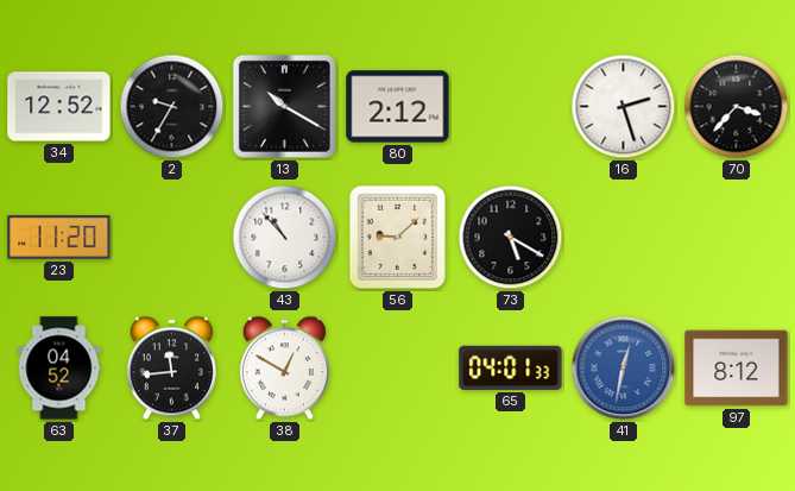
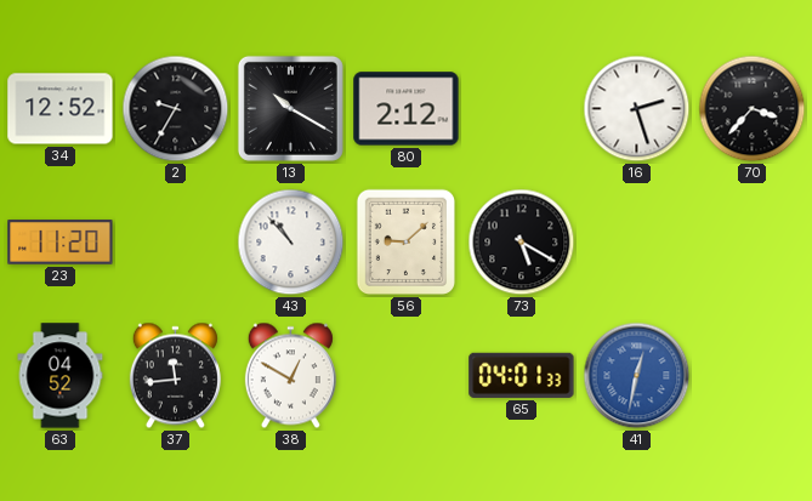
97: 8:12 -> none (737, 369)
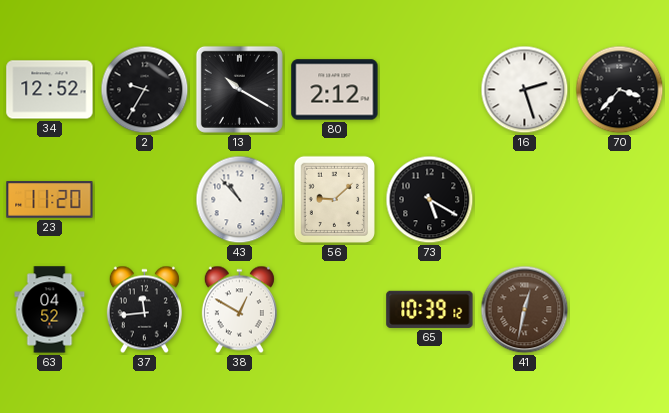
65: 04:01 -> 10:39 (430, 309)
41 dial: blue -> brown (525, 310)
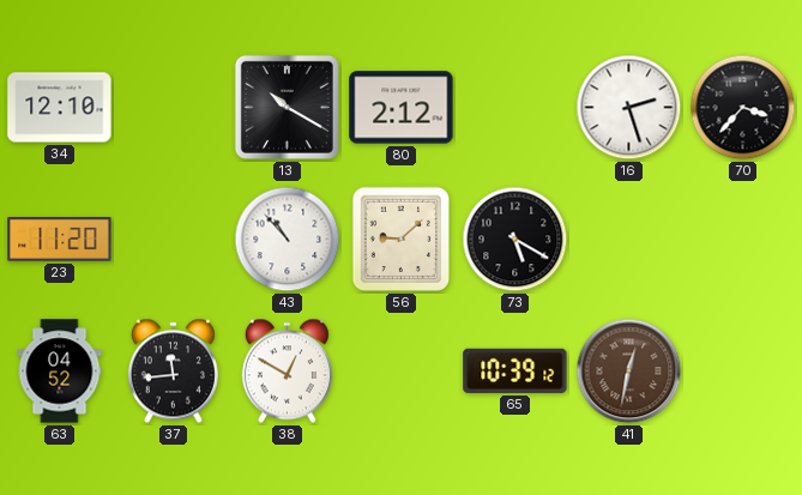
34: 12:52 -> 12:10 (60, 108)
2: 9:35 -> none (145, 90)
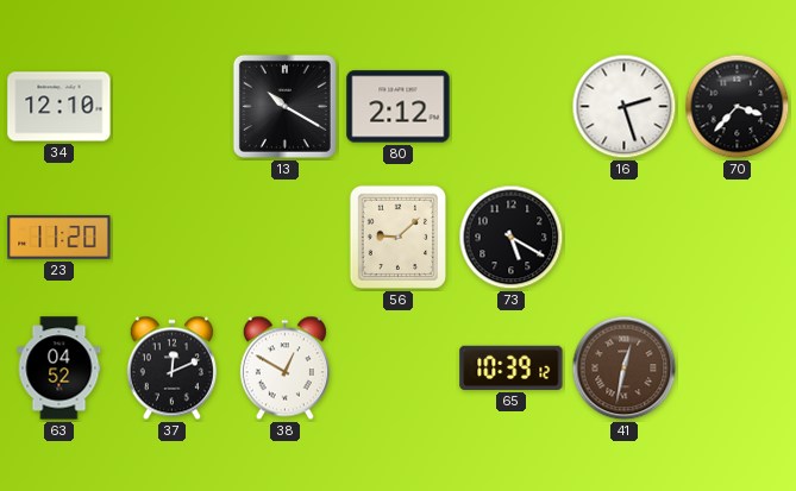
43: 10:53 -> none (288, 240)
37: 11:44 -> 12:11 (171, 369)
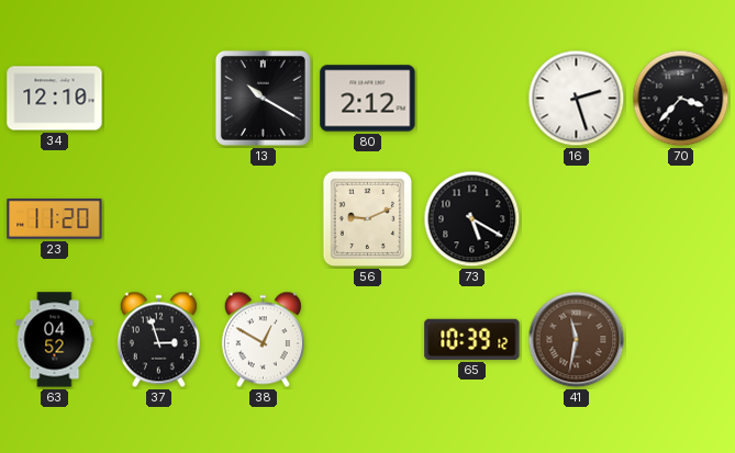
56: 9:08 -> 9:11 (367, 219)
37: 12:11 -> 2:57 (158, 340)
41: 12:32 -> 11:32 (577, 340)
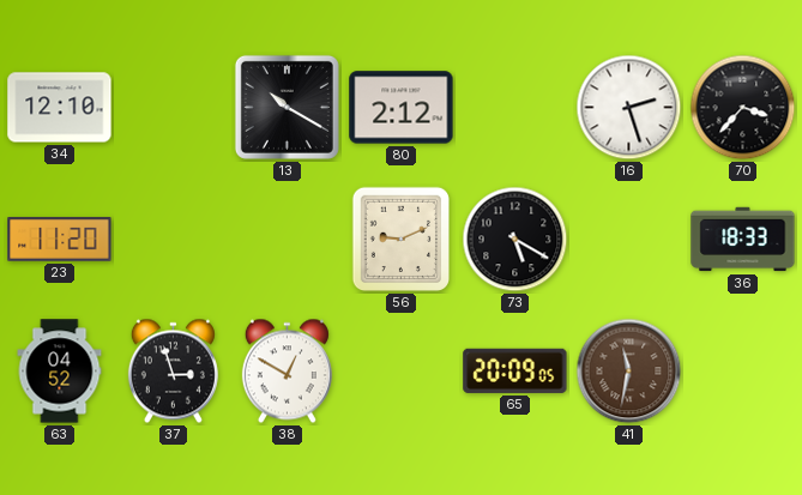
36: none -> 18:33 (743, 240)
65: 10:39 -> 20:09 (515, 370)
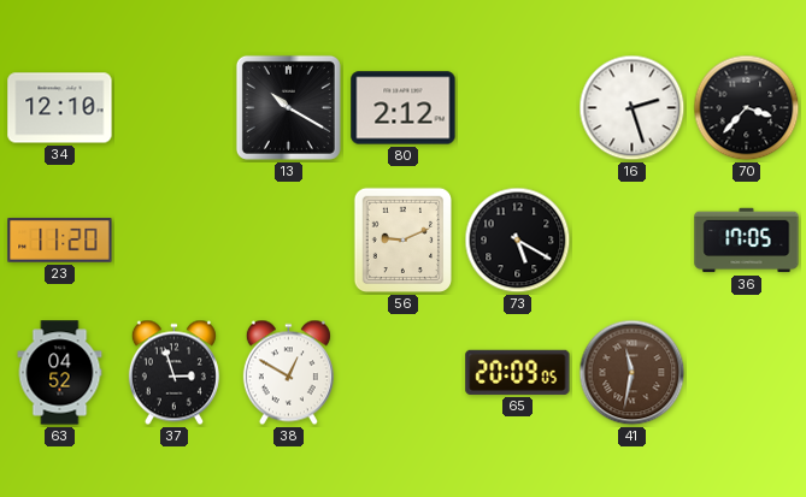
36: 18:33 -> 17:05 (747, 241)
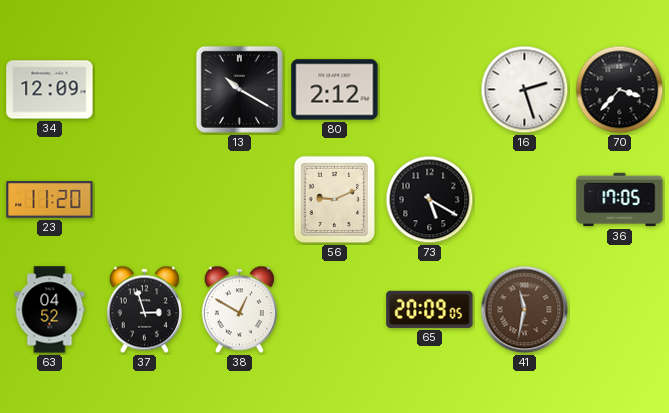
34: 12:10 -> 12:09 (50, 90)
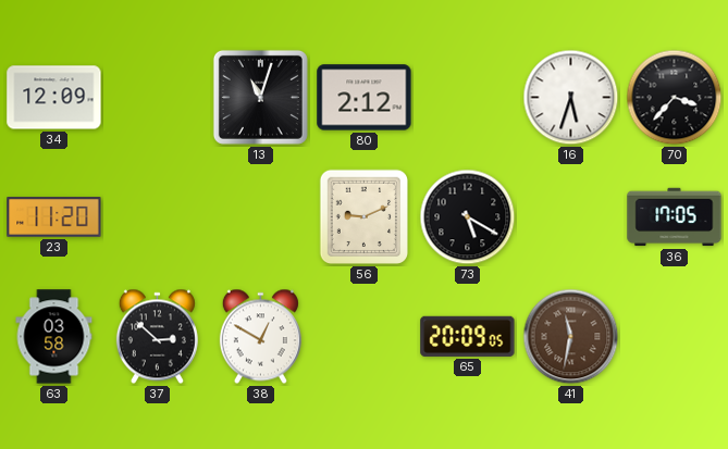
13: 10:20 -> 11:03 (260, 97)
16: 2:27 -> 5:33 (571, 98)
63: 04:52 -> 03:58 (54, 337)
37: 2:57 -> 2:52 (157, 337)
